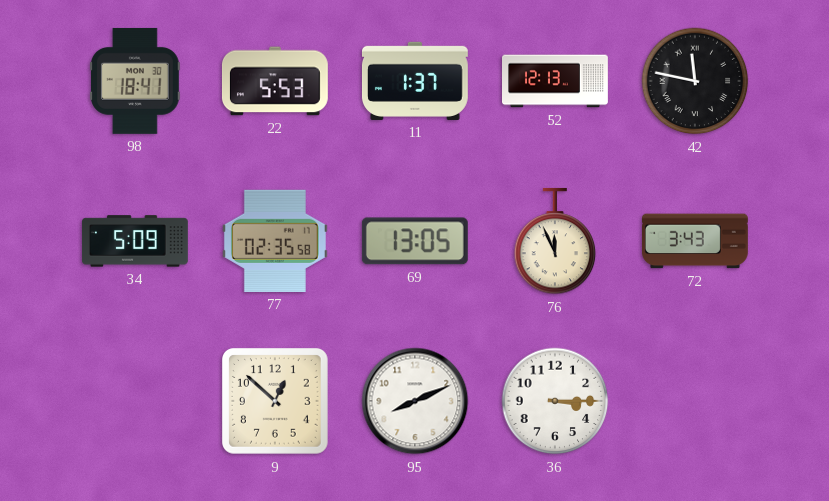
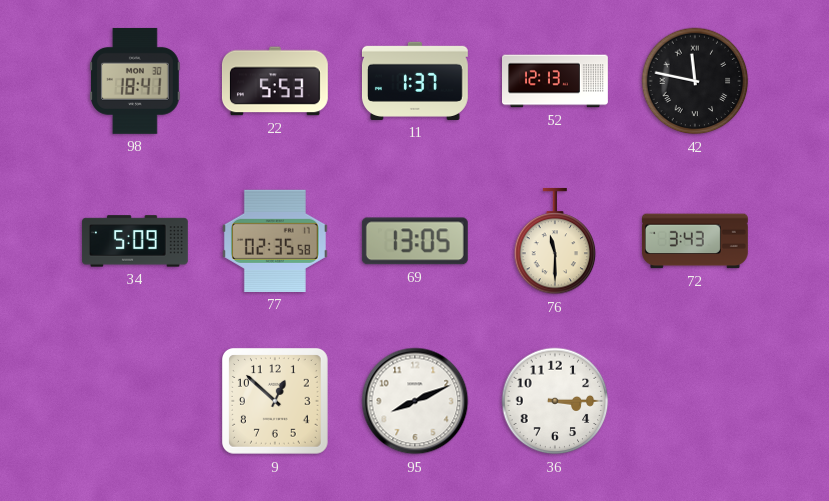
76: 11:56 -> 11:30 (555, 241)
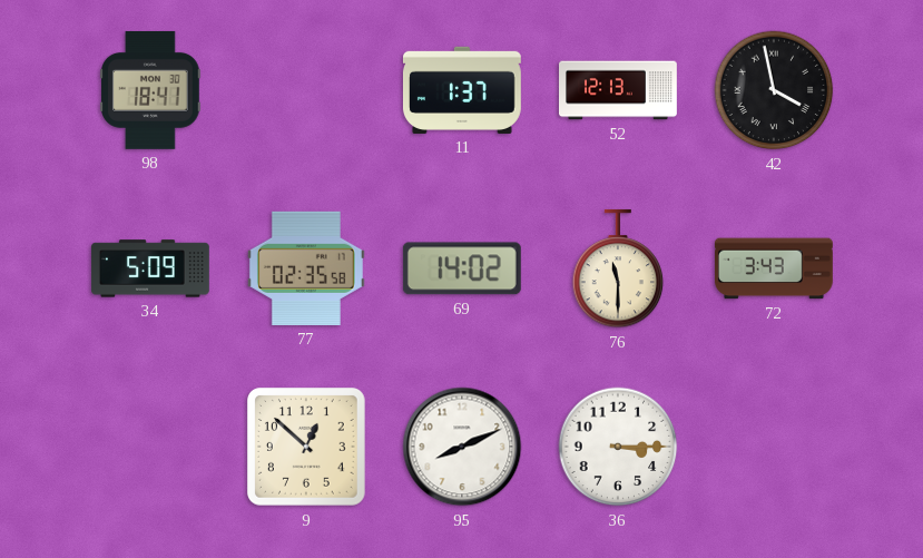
22: 5:53 -> none (275, 81)
42: 11:47 -> 3:58 (774, 90)
69: 13:05 -> 14:02 (462, 268)
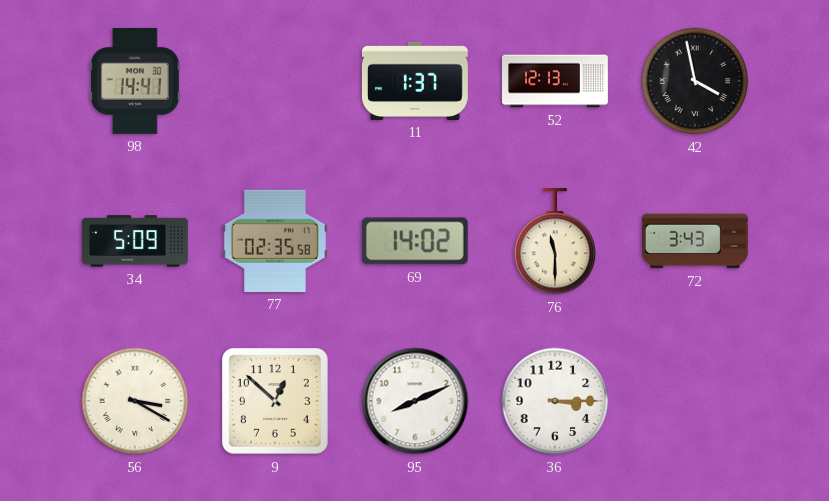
98: 18:41 -> 14:41 (136, 81)
56: none -> 3:20 (135, 401)
